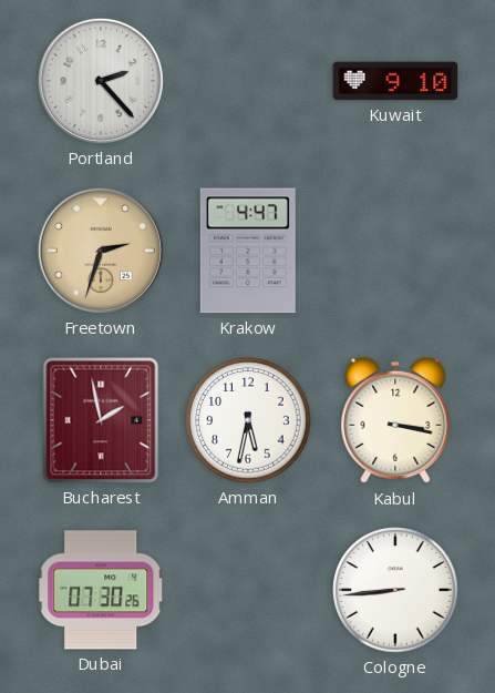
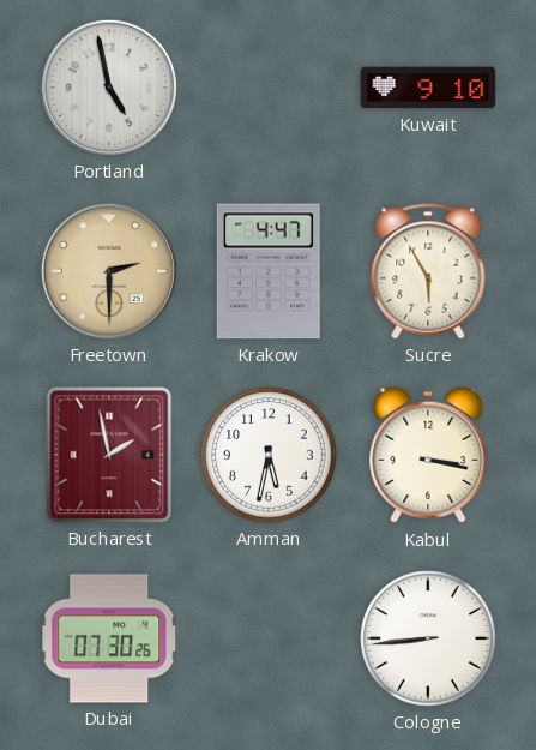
Portland: 2:23 -> 4:58 (109, 88)
Freetown: 2:33 -> 2:30 (109, 271)
Sucre: none -> 5:55 (428, 271)
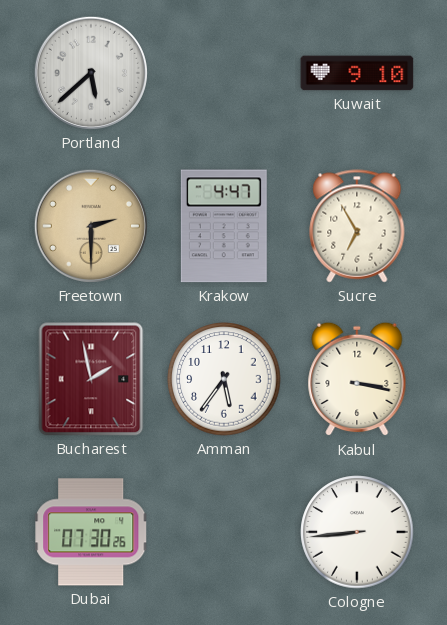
Portland: 4:58 -> 5:38 (91, 73)
Sucre: 5:55 -> 6:55 (357, 226)
Amman: 5:32 -> 5:36 (224, 379)
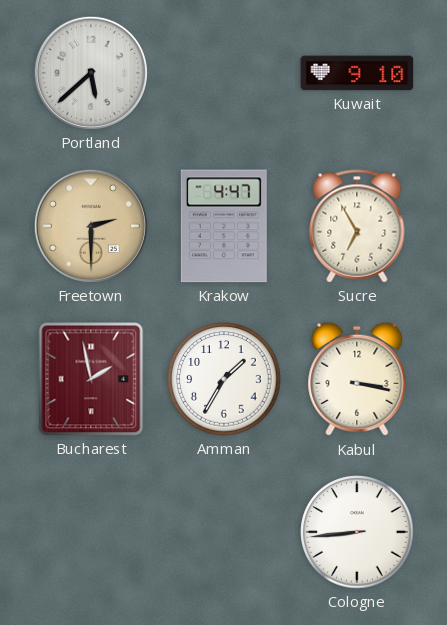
Amman: 5:36 -> 1:35 (224, 379)
Dubai: 07:30 -> none (91, 532)
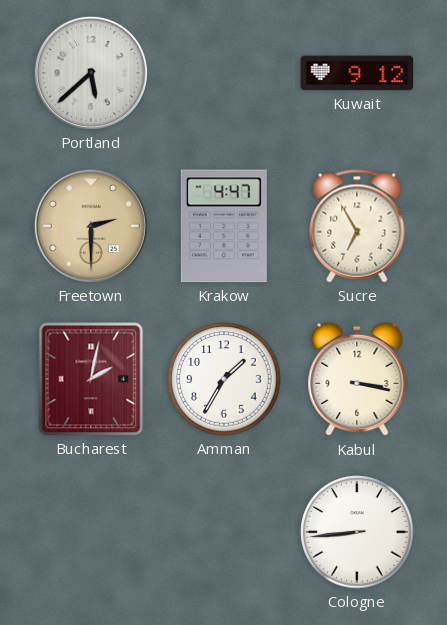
Kuwait: 9:10 -> 9:12 (357, 73)
Bucharest: 1:58 -> 2:02 (91, 379)
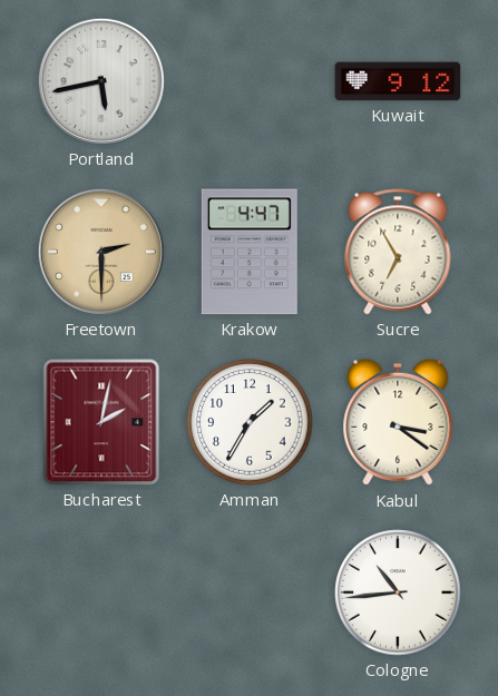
Portland: 5:38 -> 5:43 (101, 81)
Kabul: 3:17 -> 3:21 (398, 422)
Cologne: 8:44 -> 10:44 (398, 592)
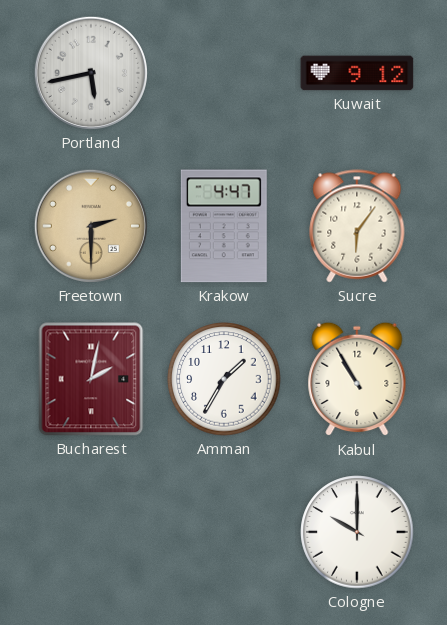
Sucre: 6:55 -> 6:06 (357, 226)
Kabul: 3:21 -> 10:55 (357, 379)
Cologne: 10:44 -> 10:00 (357, 532)
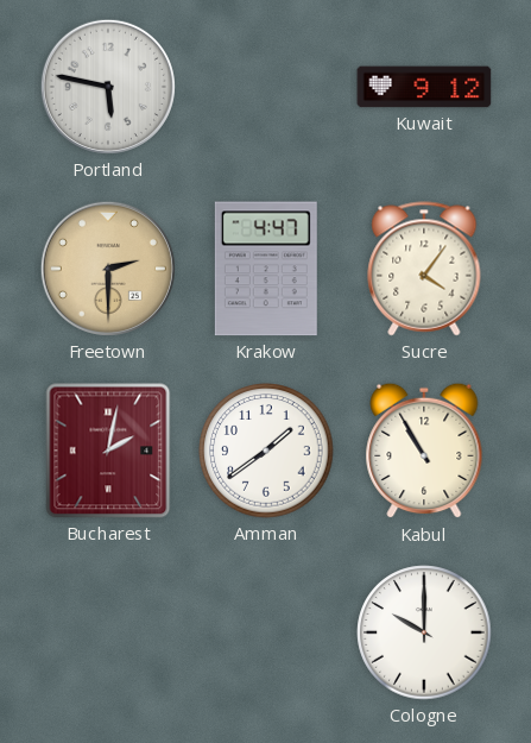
Portland: 5:43 -> 5:47 (108, 87)
Sucre: 6:06 -> 4:06 (424, 269)
Amman: 1:35 -> 1:39 (266, 451)
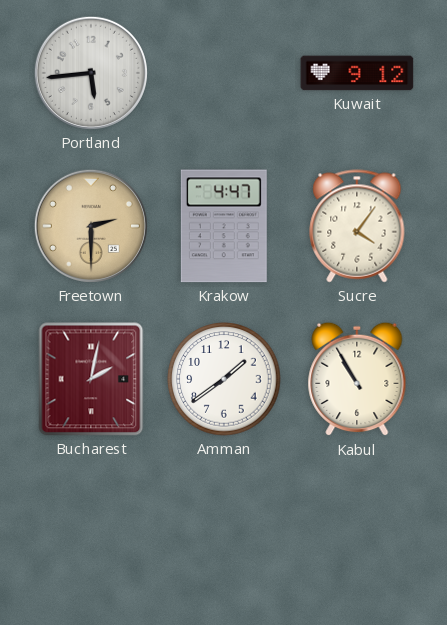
Portland: 5:47 -> 5:44 (91, 73)
Cologne: 10:00 -> none (424, 632)
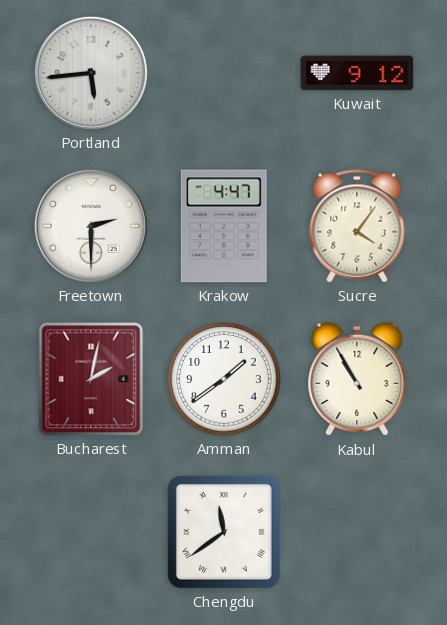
Freetown dial: champagne -> white (91, 226)
Chengdu: none -> 11:39 (224, 532)
